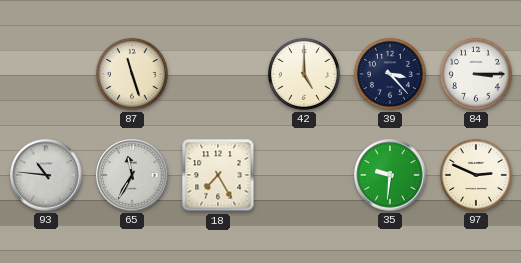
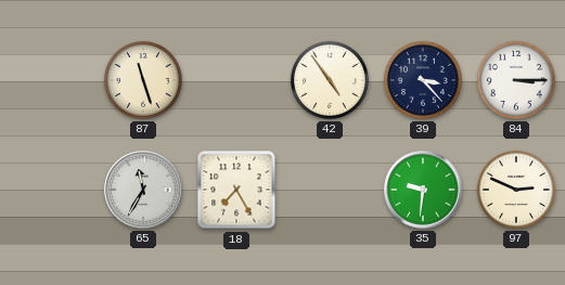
42: 5:00 -> 4:54 (330, 80)
93: 10:46 -> none (46, 175)
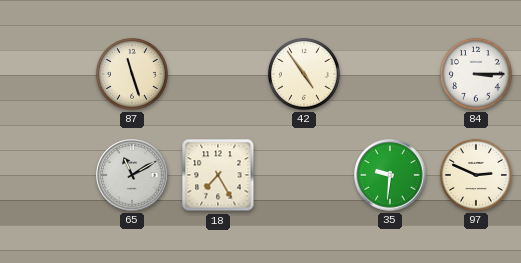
39: 3:23 -> none (423, 80)
65: 11:35 -> 11:10 (132, 175)
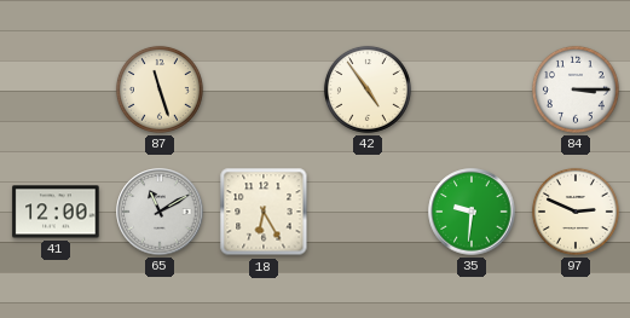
41: none -> 12:00 (56, 212)
18: 7:25 -> 6:25 (264, 212)
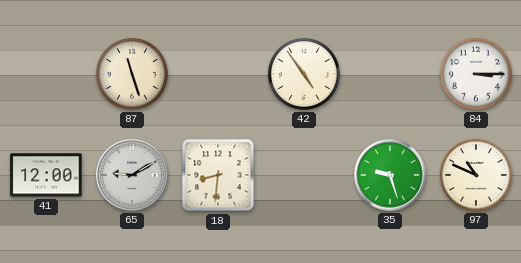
65: 11:10 -> 9:10 (132, 175)
18: 6:25 -> 8:31 (218, 175)
35: 9:31 -> 9:27 (390, 175)
97: 2:49 -> 10:49 (476, 175)
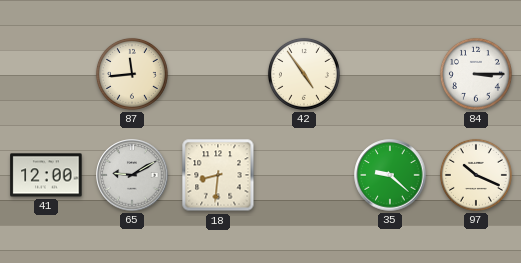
87: 11:27 -> 11:44 (132, 74)
35: 9:27 -> 9:22 (390, 175)
97: 10:49 -> 10:19 (476, 175)
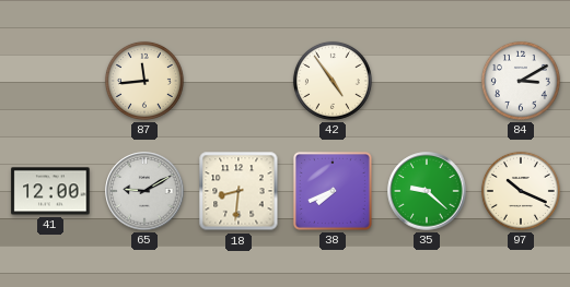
84: 3:15 -> 3:10 (521, 81)
38: none -> 7:41 (333, 191)
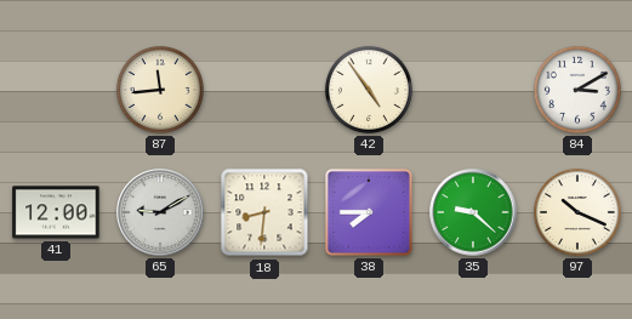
38: 7:41 -> 7:45 (369, 212)
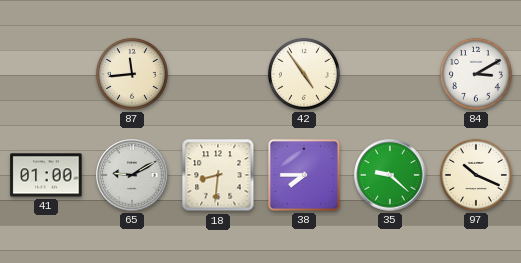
41: 12:00 -> 01:00 (46, 175)
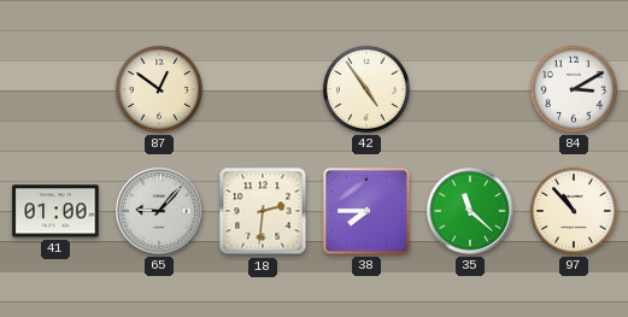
87: 11:44 -> 12:51 (159, 89)
65: 9:10 -> 9:07 (159, 211)
18: 8:31 -> 2:31 (263, 211)
35: 9:22 -> 11:22 (470, 211)
97: 10:19 -> 10:53 (574, 211)
